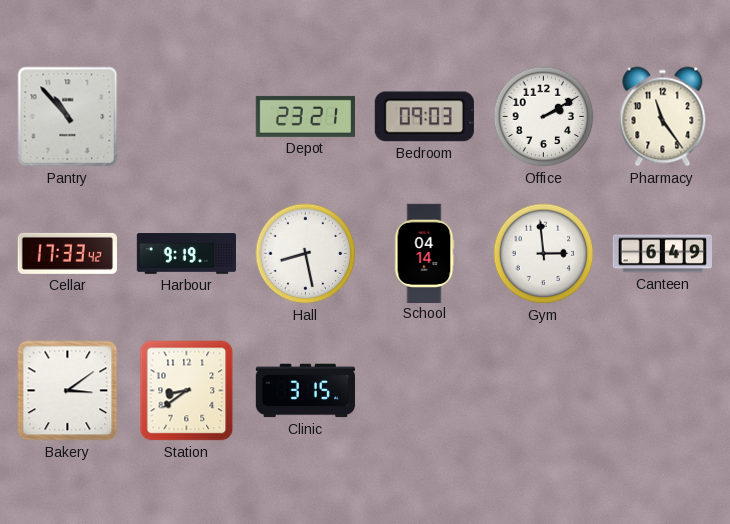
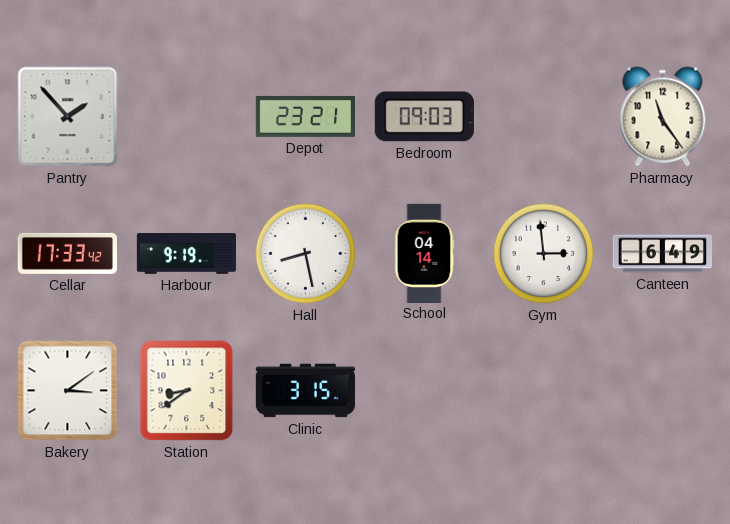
Pantry: 10:53 -> 1:53 (68, 117)
Office: 2:10 -> none (544, 117)
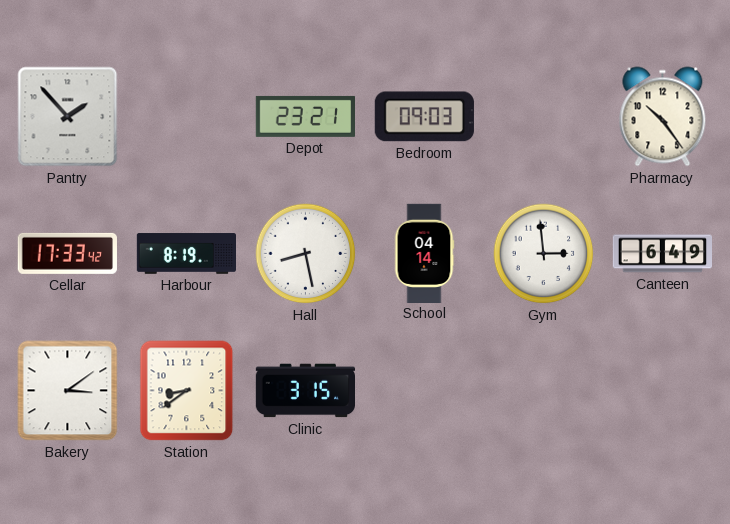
Pharmacy: 11:24 -> 10:24 (663, 117)
Harbour: 9:19 -> 8:19 (186, 254)
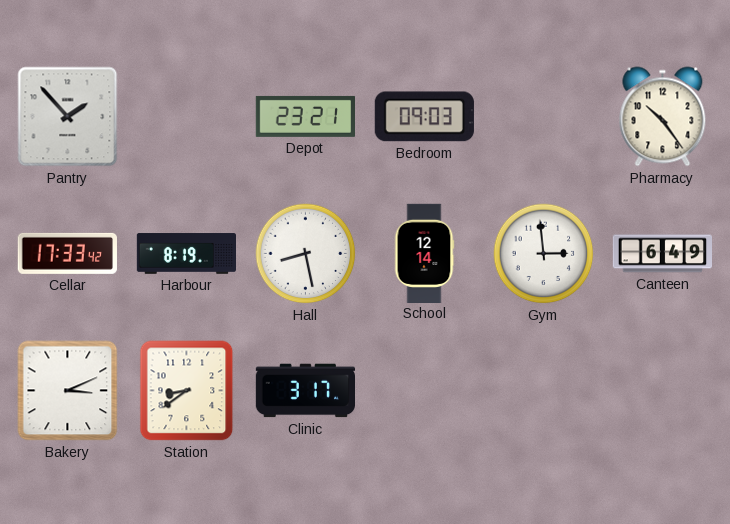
School: 04:14 -> 12:14 (424, 253)
Bakery: 3:09 -> 3:11 (68, 391)
Clinic: 3:15 -> 3:17 (305, 391)
